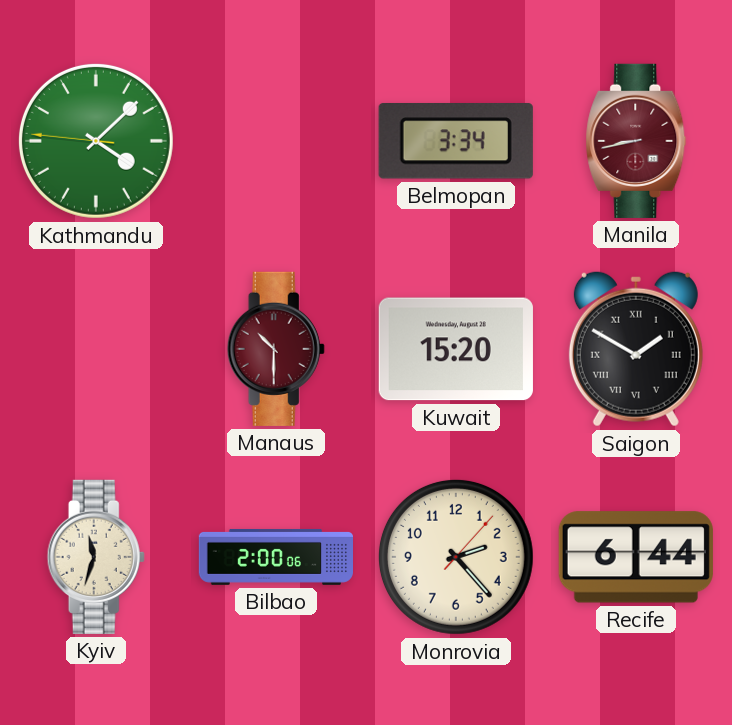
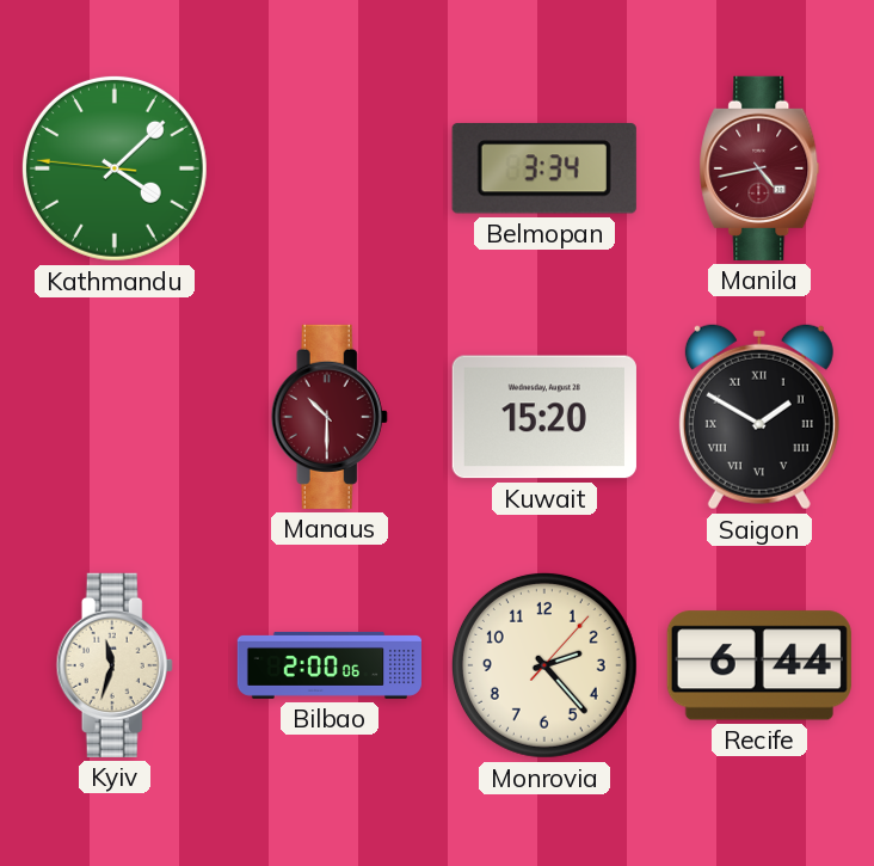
Manila: 8:43 -> 4:43 (759, 168)
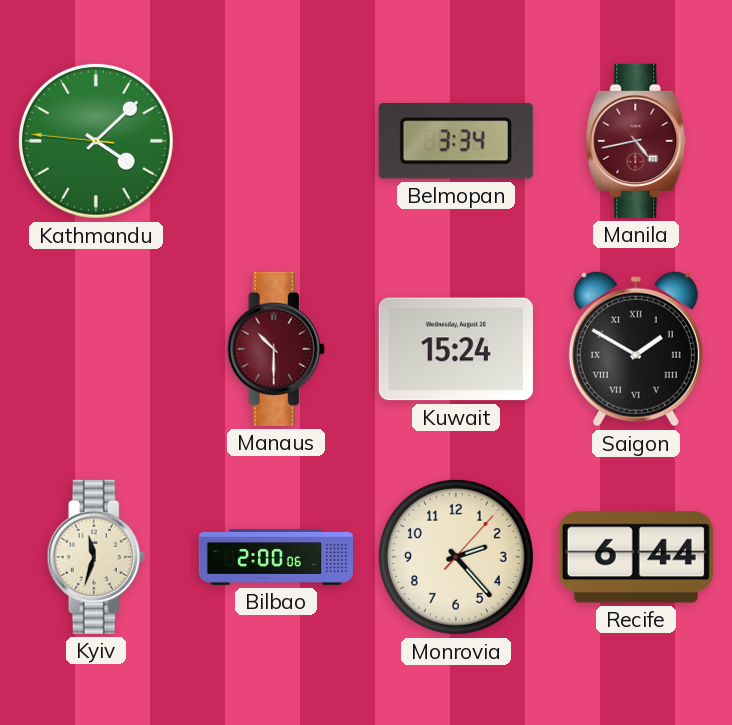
Kuwait: 15:20 -> 15:24 (456, 349)
